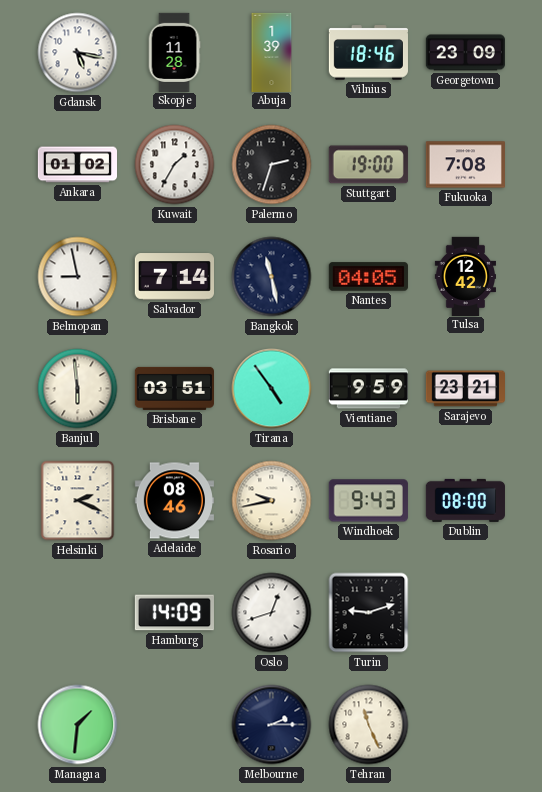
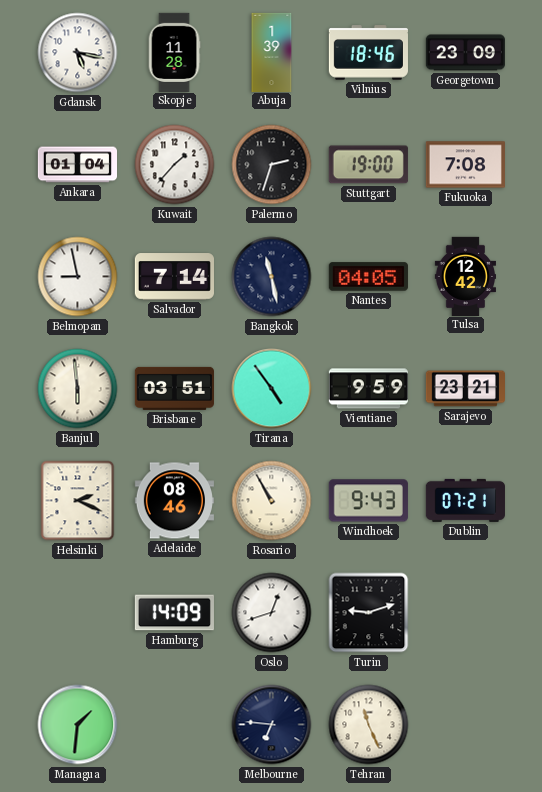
Ankara: 01:02 -> 01:04 (77, 165)
Kuwait: 1:35 -> 1:37 (175, 165)
Rosario: 9:43 -> 10:55 (272, 501)
Dublin: 08:00 -> 07:21 (465, 500)
Melbourne: 2:15 -> 6:46 (272, 725)
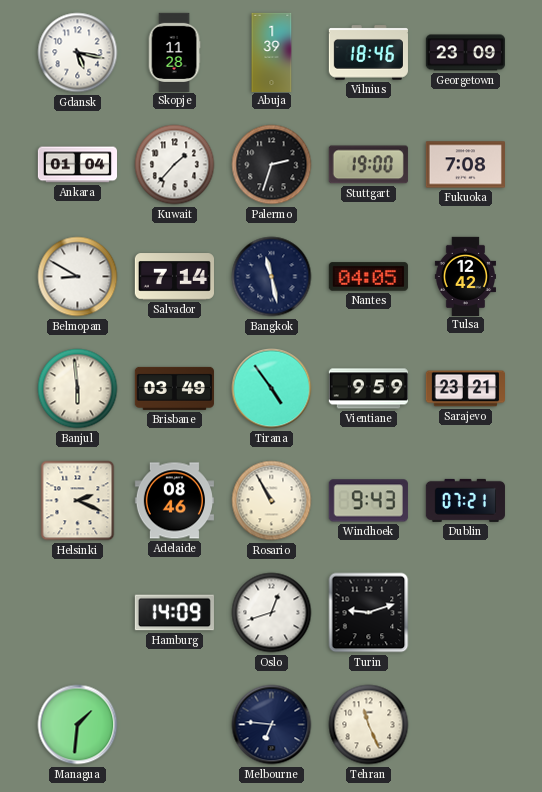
Belmopan: 8:58 -> 8:50 (78, 277)
Brisbane: 03:51 -> 03:49 (174, 388)
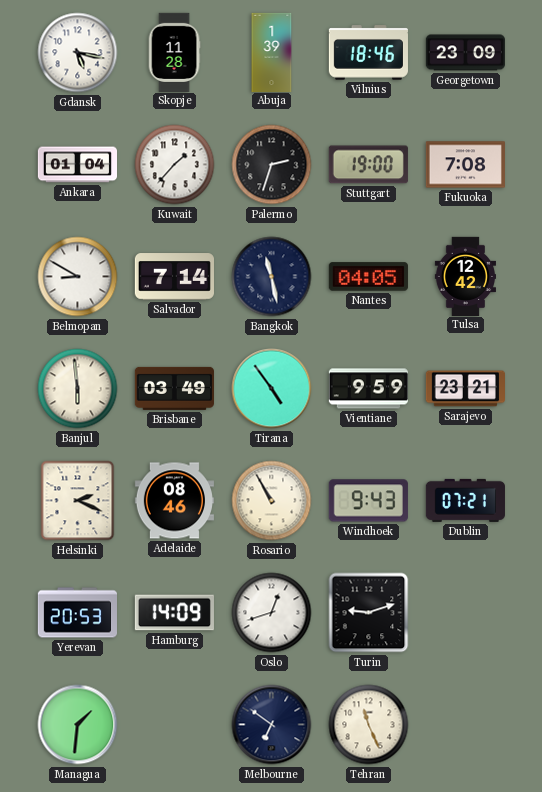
Yerevan: none -> 20:53 (77, 613)
Melbourne: 6:46 -> 6:51 (272, 725)
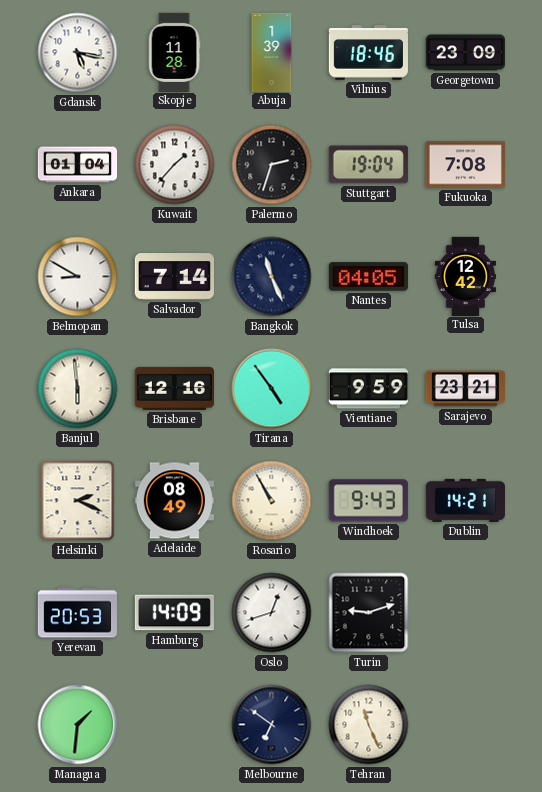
Stuttgart: 19:00 -> 19:04 (368, 165)
Bangkok: 11:28 -> 11:26 (272, 277)
Brisbane: 03:49 -> 12:16 (174, 388)
Adelaide: 08:46 -> 08:49 (174, 501)
Dublin: 07:21 -> 14:21 (465, 500)
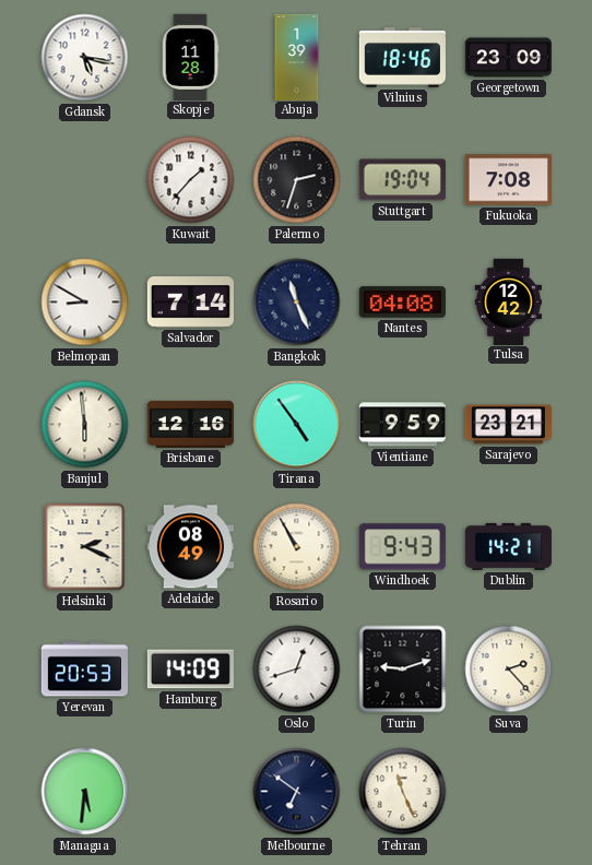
Ankara: 01:04 -> none (77, 165)
Nantes: 04:05 -> 04:08 (402, 303)
Suva: none -> 2:23 (509, 670)
Managua: 1:31 -> 5:31 (85, 792)
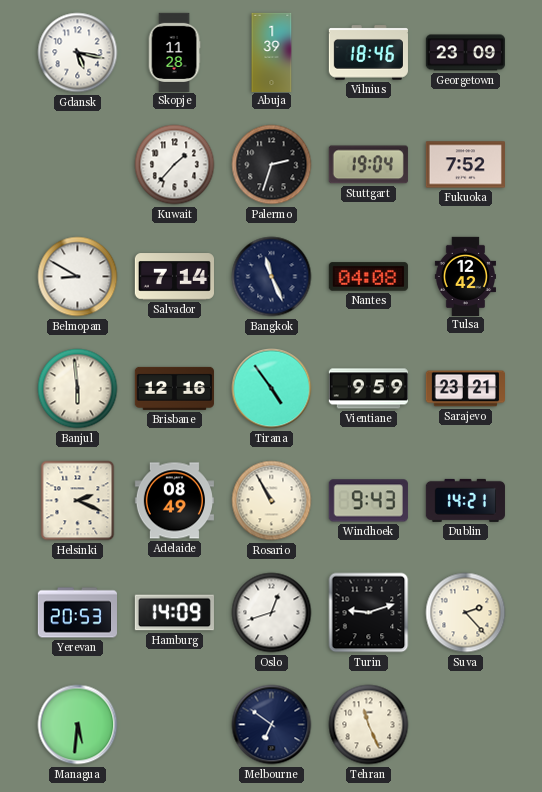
Fukuoka: 7:08 -> 7:52 (465, 165)
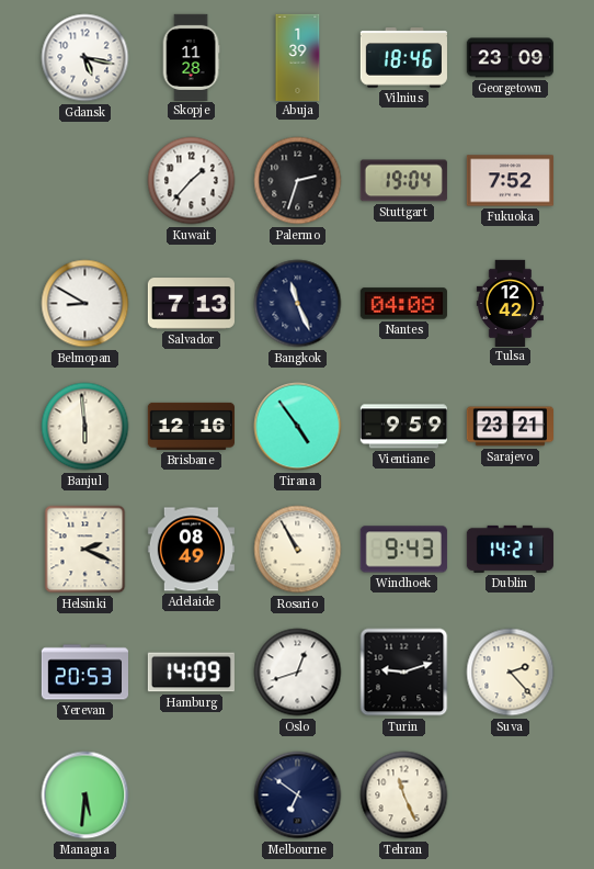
Salvador: 7:14 -> 7:13 (191, 304)
